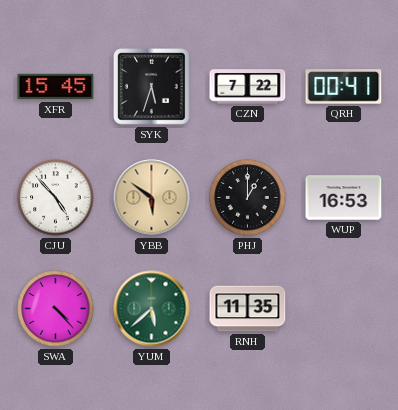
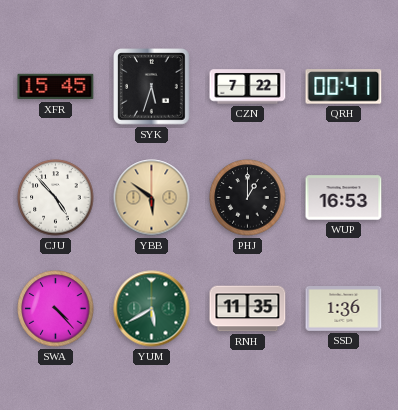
YUM: 5:38 -> 5:40 (152, 309)
SSD: none -> 1:36 (344, 309)
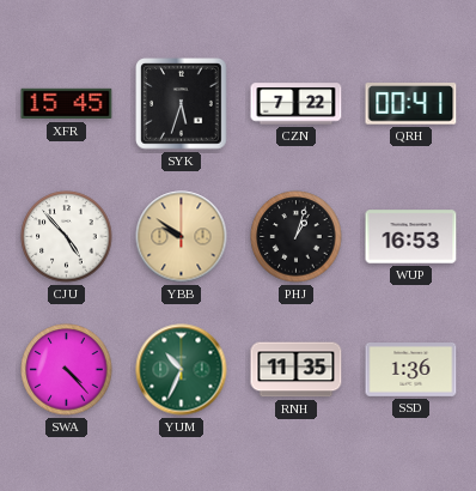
YBB: 5:51 -> 9:51 (182, 237)
PHJ: 1:00 -> 1:03 (297, 237)
YUM: 5:40 -> 10:34 (182, 370)
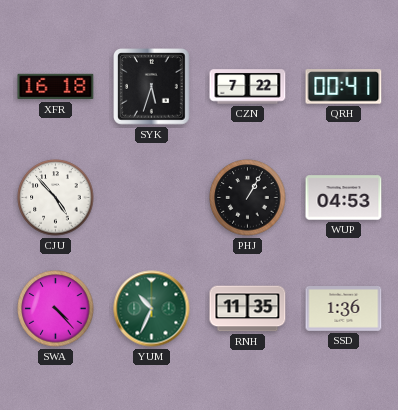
XFR: 15:45 -> 16:18 (56, 87)
YBB: 9:51 -> none (182, 237)
PHJ: 1:03 -> 1:05 (248, 198)
WUP: 16:53 -> 04:53 (344, 198)
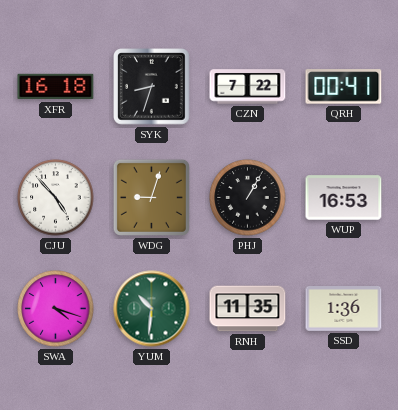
SYK: 5:33 -> 8:33 (152, 87)
WDG: none -> 9:03 (151, 197)
WUP: 04:53 -> 16:53 (344, 198)
SWA: 4:23 -> 4:18 (56, 309)
YUM: 10:34 -> 10:31 (152, 309)
